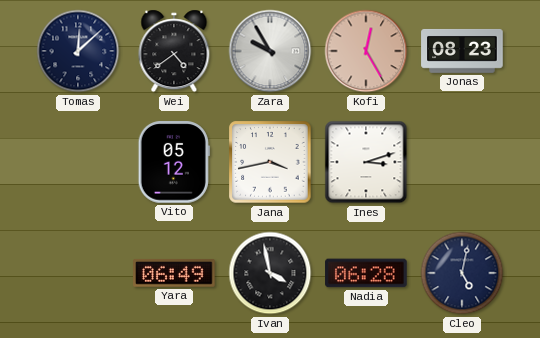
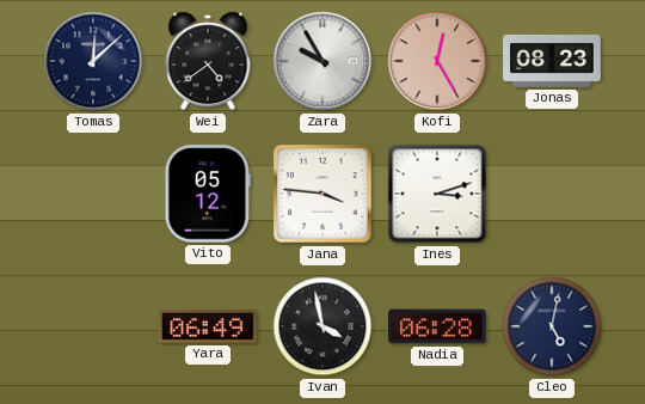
Jana: 3:43 -> 3:46 (322, 194)
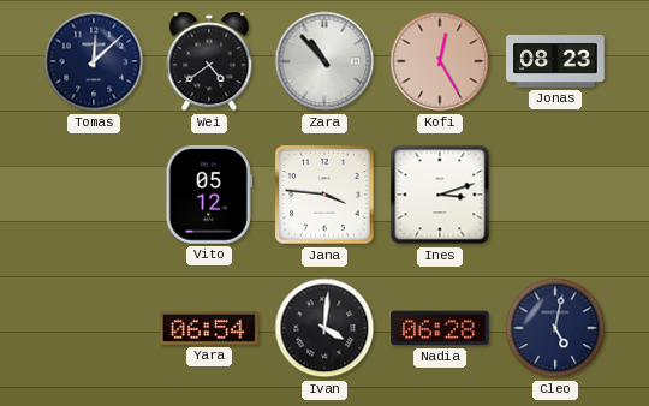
Zara: 9:55 -> 10:53 (324, 61)
Yara: 06:49 -> 06:54 (209, 328)
Ivan: 3:58 -> 4:01 (324, 328)
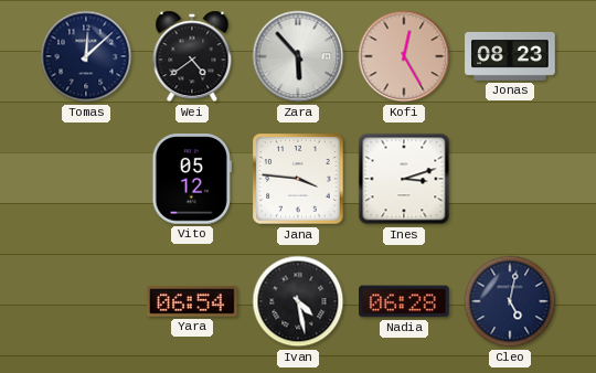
Zara: 10:53 -> 5:53 (298, 56)
Ivan: 4:01 -> 4:28 (298, 301)
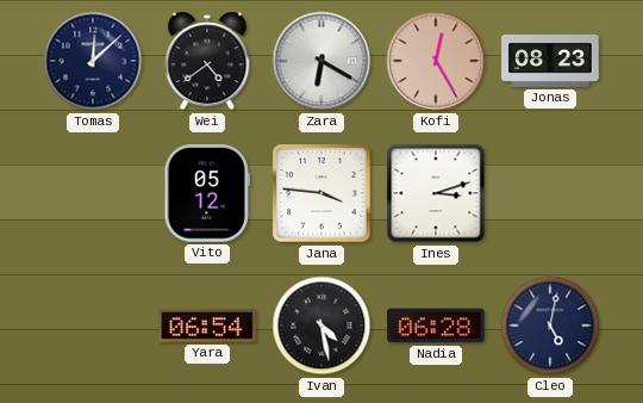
Zara: 5:53 -> 6:20 (321, 61)
